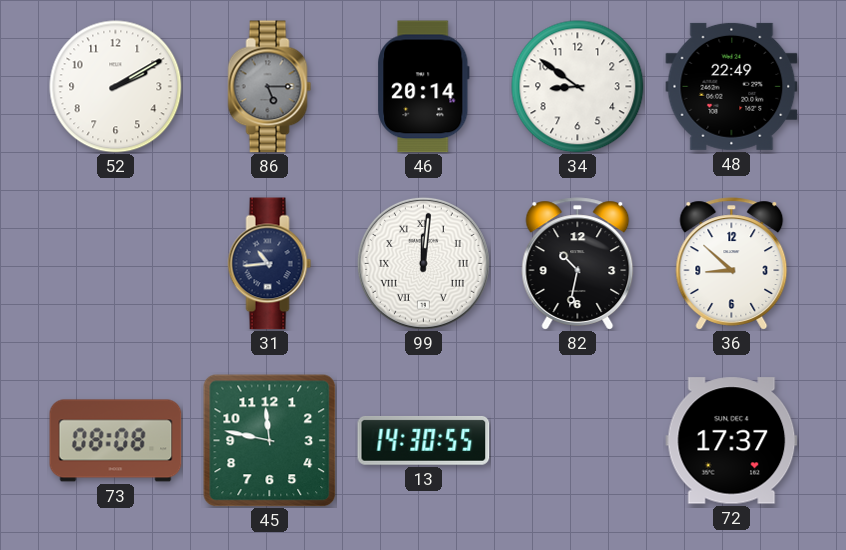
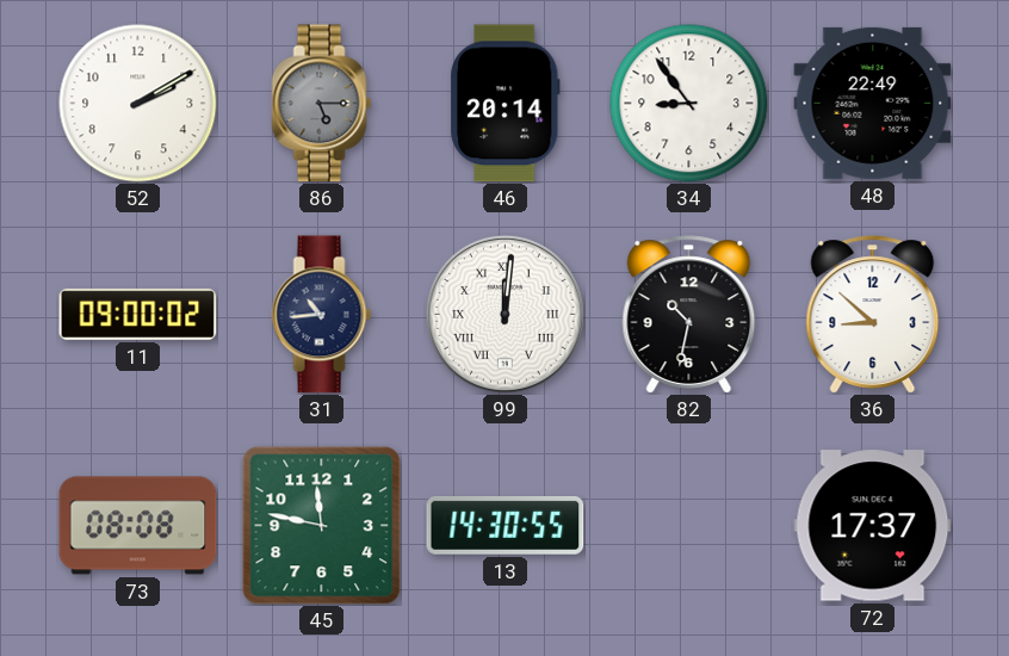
34: 8:51 -> 8:54 (689, 104)
11: none -> 09:00 (138, 314)
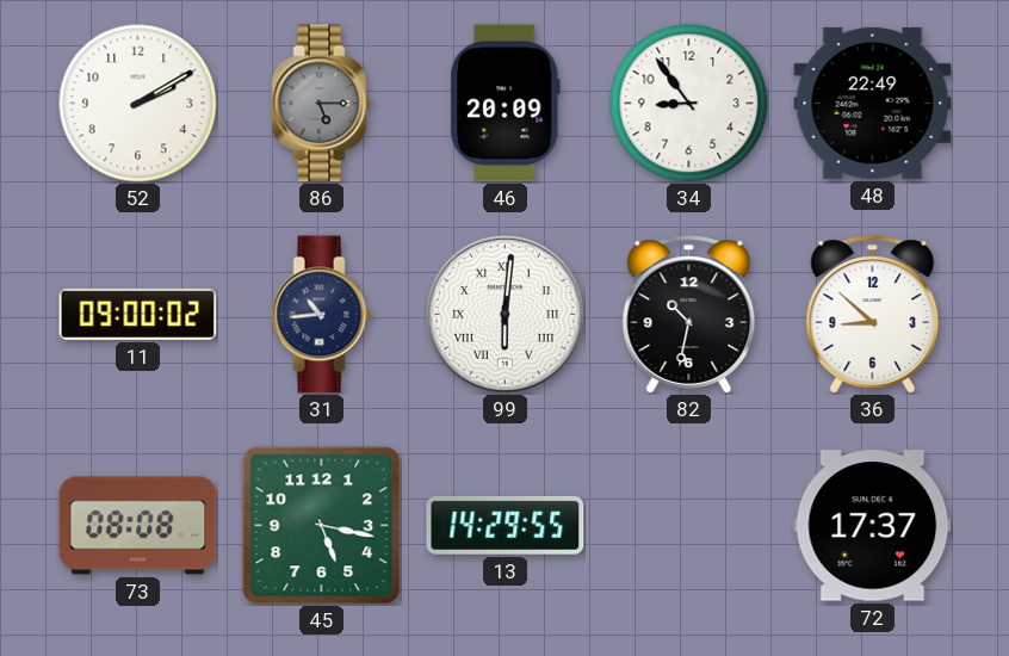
46: 20:14 -> 20:09 (506, 104)
99: 12:01 -> 6:01 (504, 314)
45: 11:47 -> 5:17 (322, 526)
13: 14:30 -> 14:29 (506, 526)
